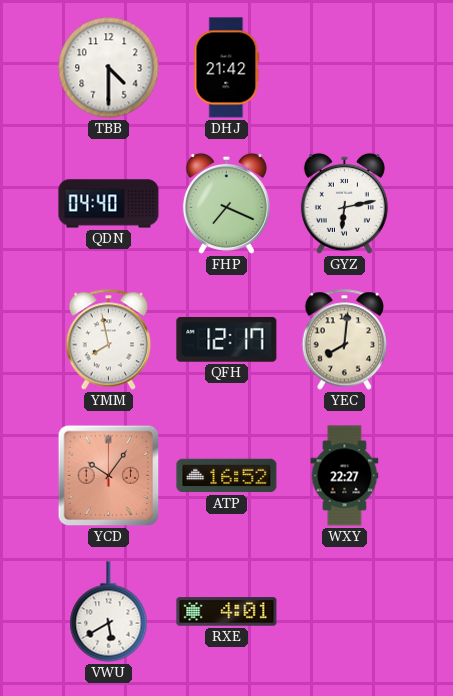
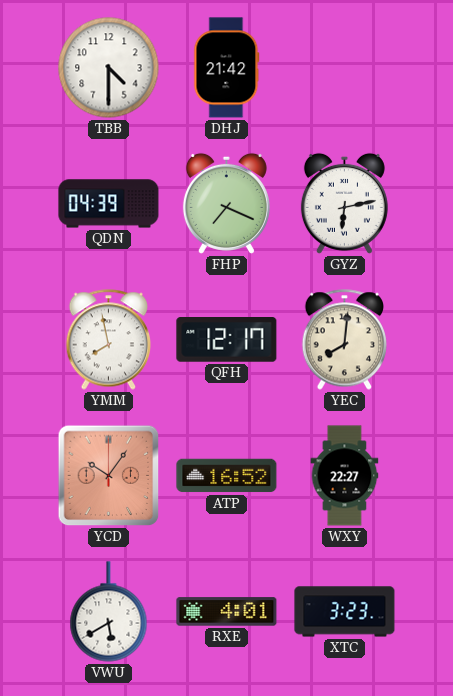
QDN: 04:40 -> 04:39 (109, 204)
XTC: none -> 3:23 (345, 612)
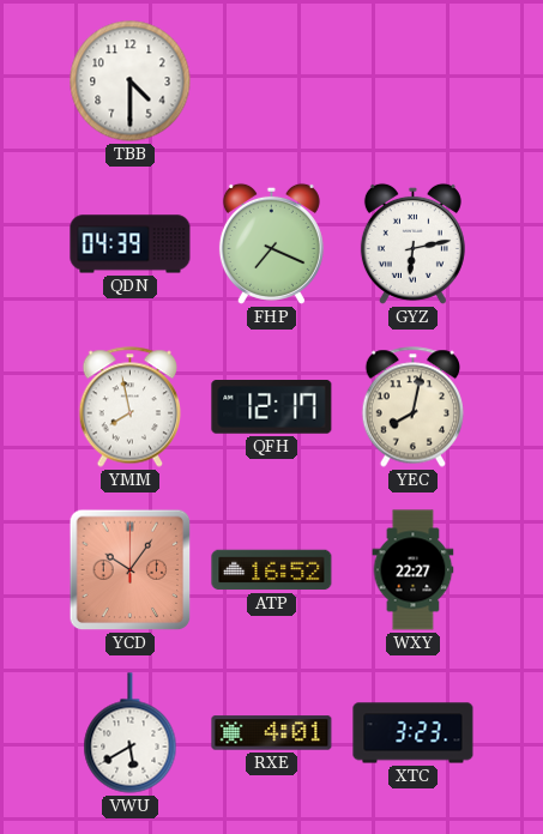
DHJ: 21:42 -> none (227, 68)
YEC: 8:01 -> 8:02 (412, 407)
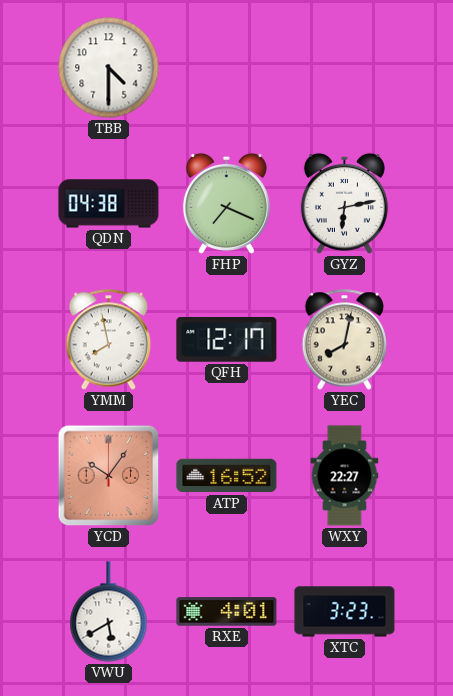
QDN: 04:39 -> 04:38 (109, 204)
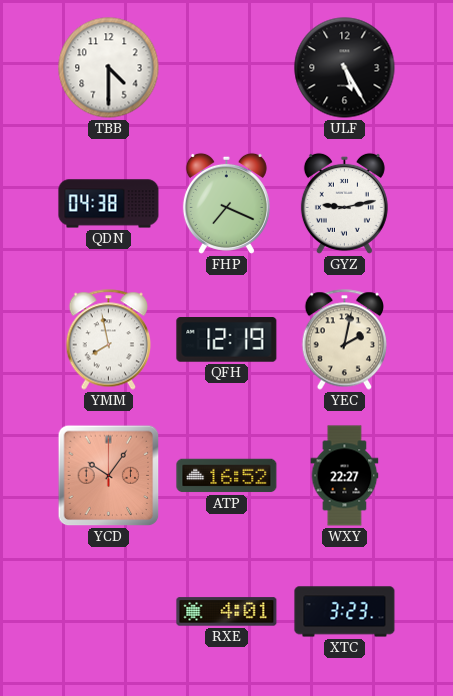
ULF: none -> 5:25 (345, 68)
GYZ: 6:13 -> 9:13 (344, 203)
QFH: 12:17 -> 12:19 (227, 340)
YEC: 8:02 -> 2:02 (344, 340)
VWU: 5:40 -> none (109, 612)
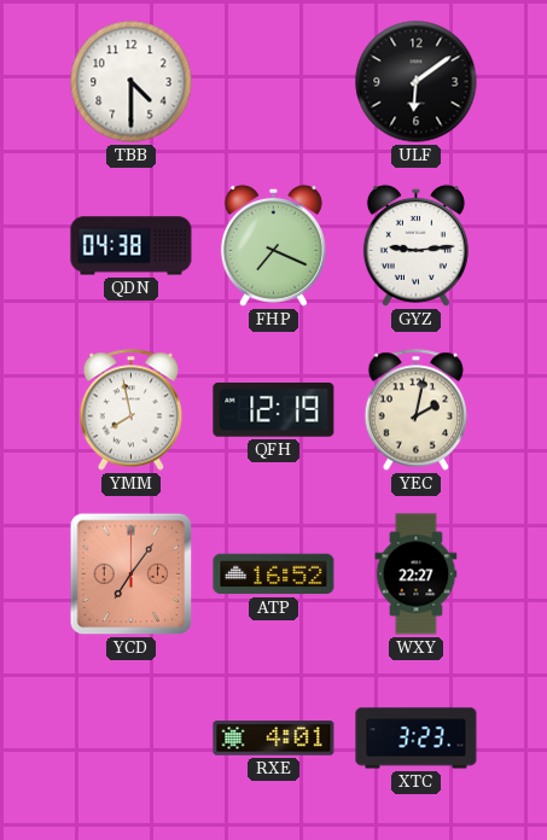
ULF: 5:25 -> 6:09 (417, 82)
GYZ: 9:13 -> 9:14 (415, 245)
YCD: 10:06 -> 7:06 (132, 574)
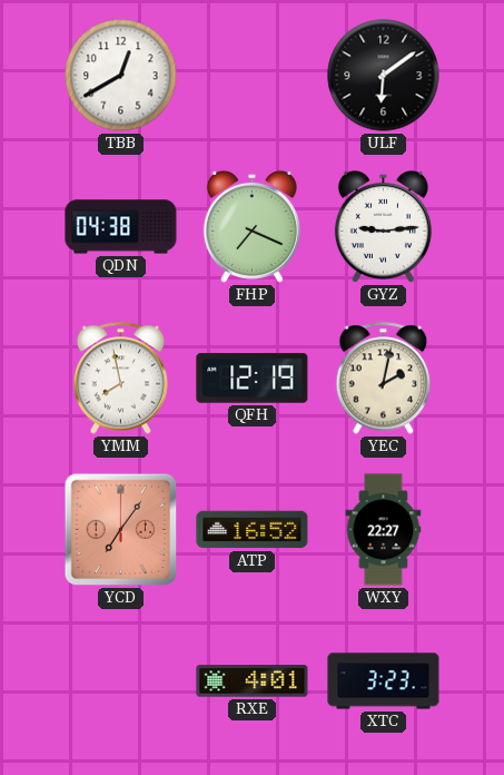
TBB: 4:30 -> 12:40 (121, 76)
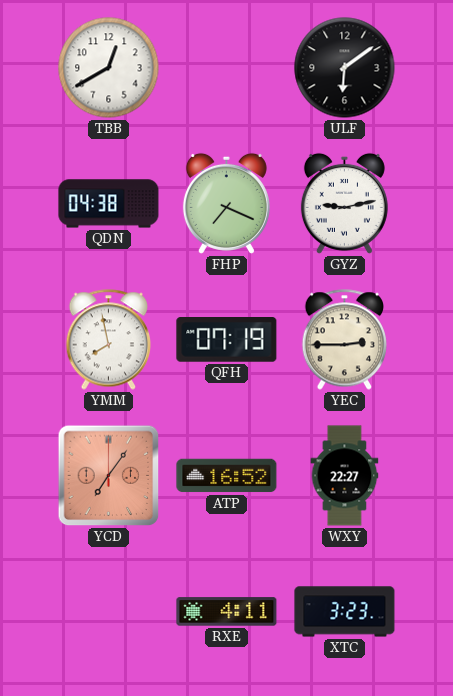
GYZ: 9:14 -> 9:13 (344, 203)
QFH: 12:19 -> 07:19 (227, 340)
YEC: 2:02 -> 2:45 (344, 340)
RXE: 4:01 -> 4:11 (227, 612)
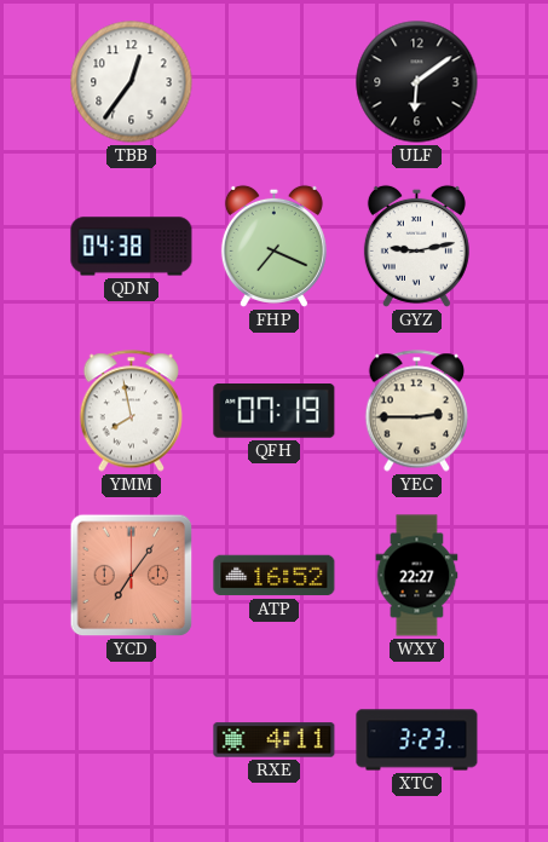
TBB: 12:40 -> 12:36 (132, 82)
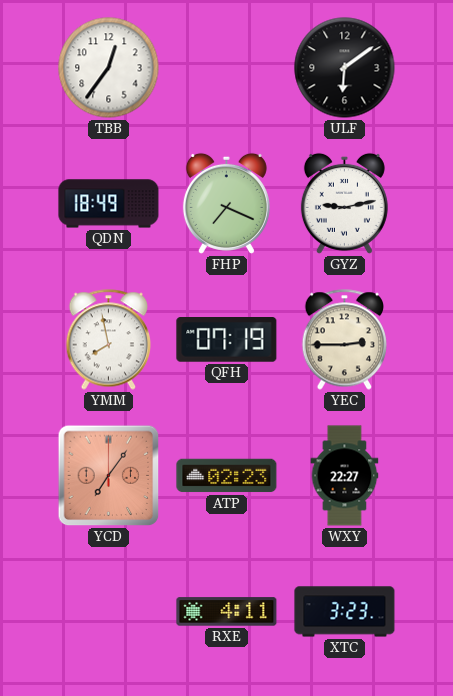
QDN: 04:38 -> 18:49 (109, 204)
ATP: 16:52 -> 02:23 (227, 476)
